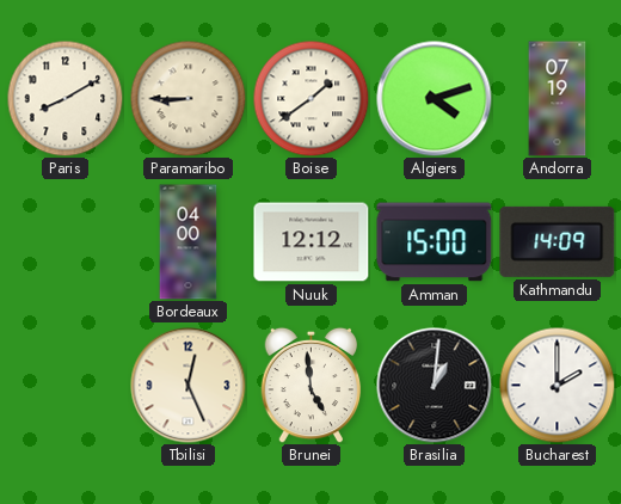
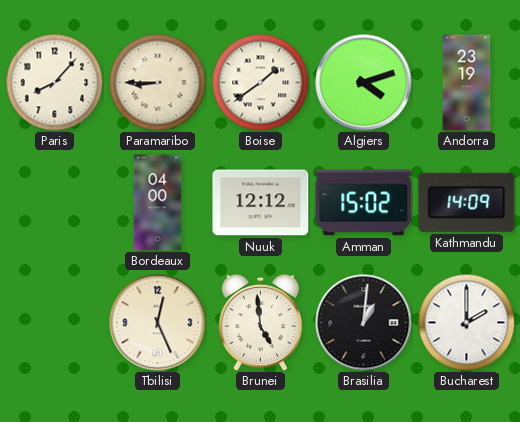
Paris: 8:10 -> 8:07 (54, 82)
Andorra: 07:19 -> 23:19 (467, 83)
Amman: 15:00 -> 15:02 (364, 203)
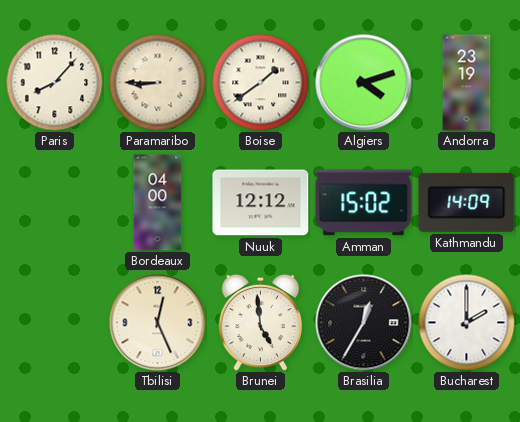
Brasilia: 1:01 -> 12:35 (364, 323)
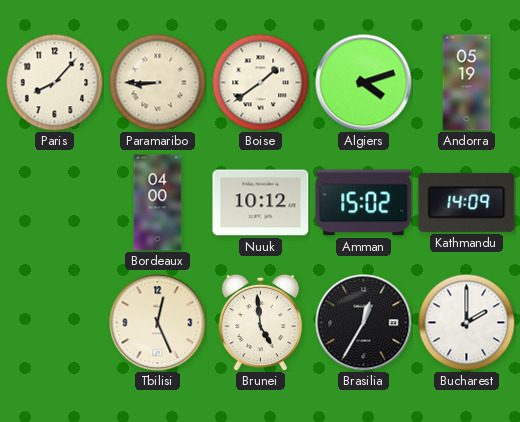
Andorra: 23:19 -> 05:19 (467, 83)
Nuuk: 12:12 -> 10:12 (261, 203)
